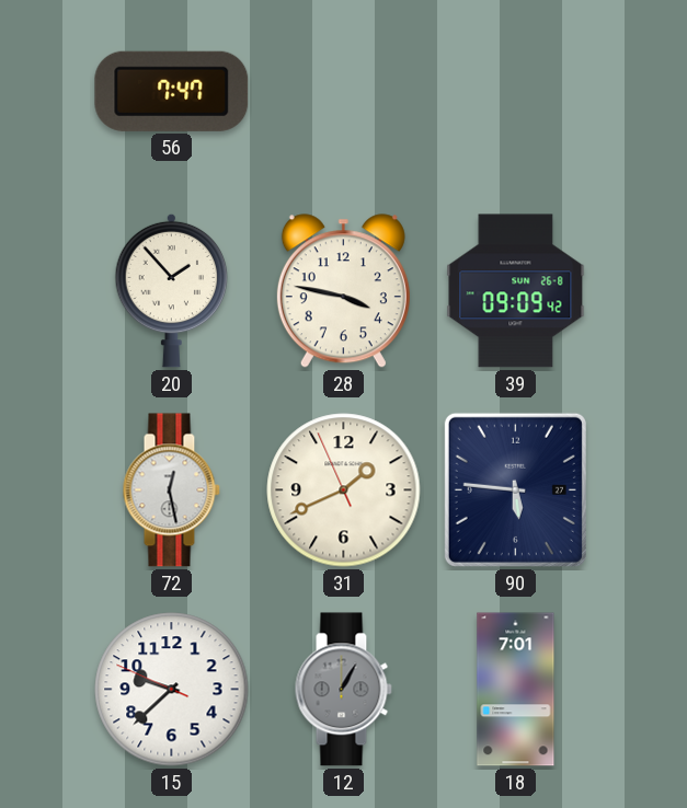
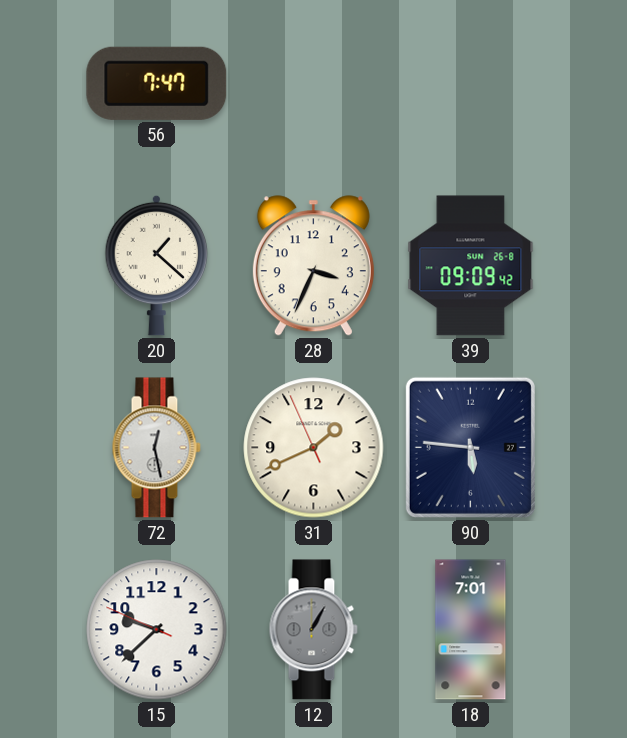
20: 1:53 -> 1:22 (157, 265)
28: 3:47 -> 3:34 (313, 266)
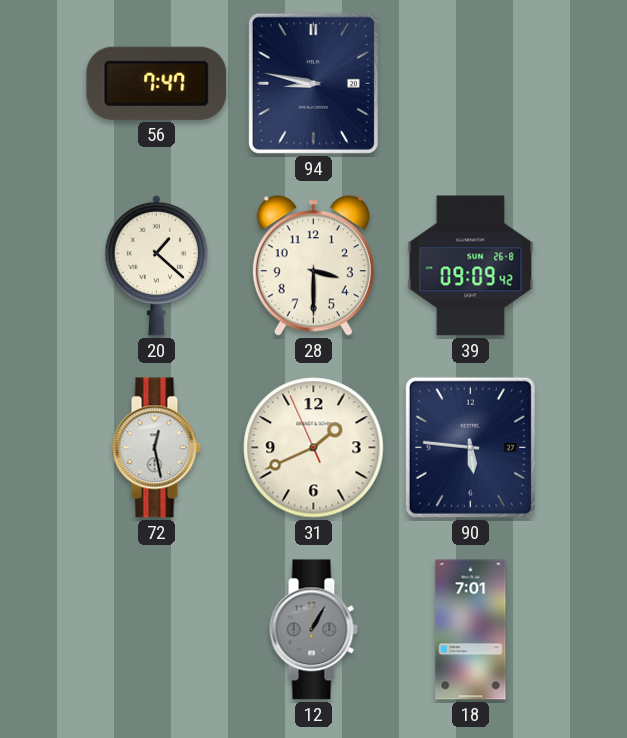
94: none -> 8:47 (313, 83)
28: 3:34 -> 3:30 (313, 266)
15: 9:37 -> none (157, 630)
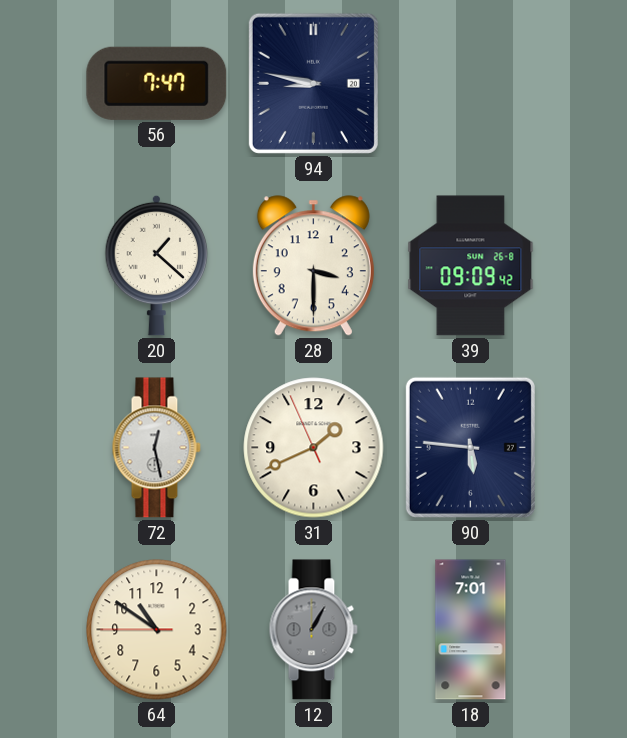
64: none -> 10:50 (157, 630)
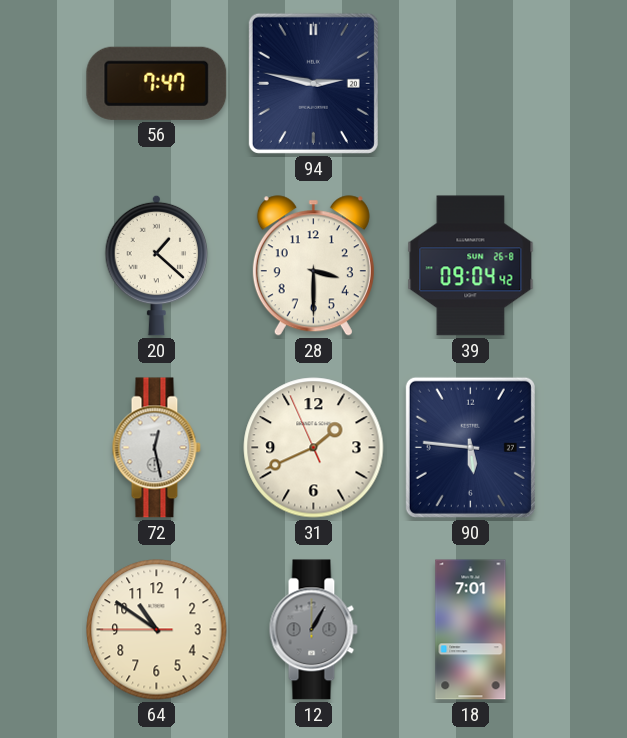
94: 8:47 -> 2:47 (313, 83)
39: 09:09 -> 09:04 (471, 266)
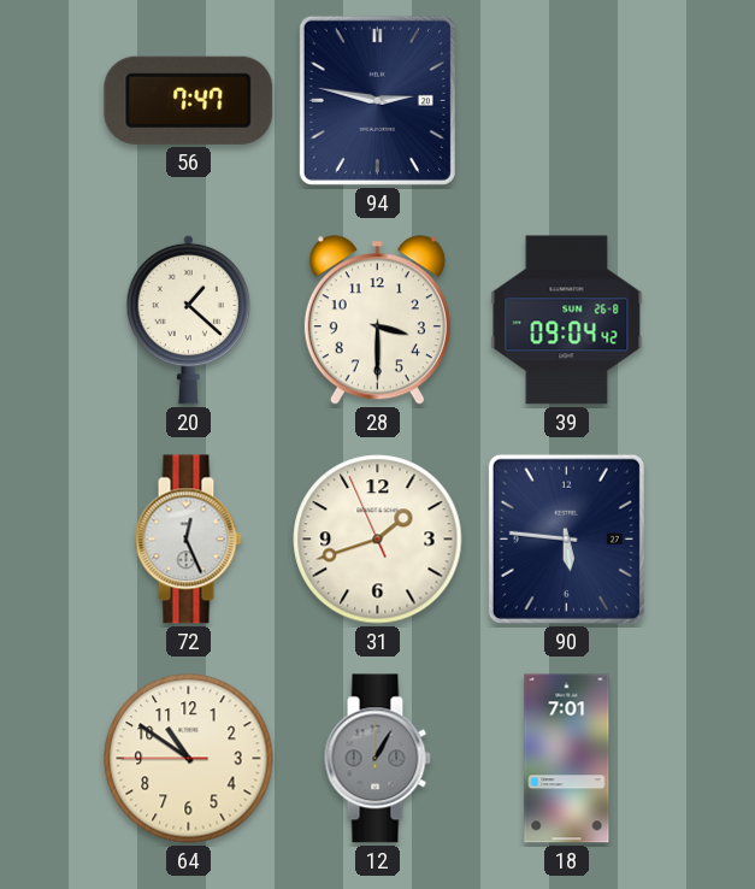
72: 12:28 -> 12:26 (188, 540)
31: 1:40 -> 1:41 (378, 540)
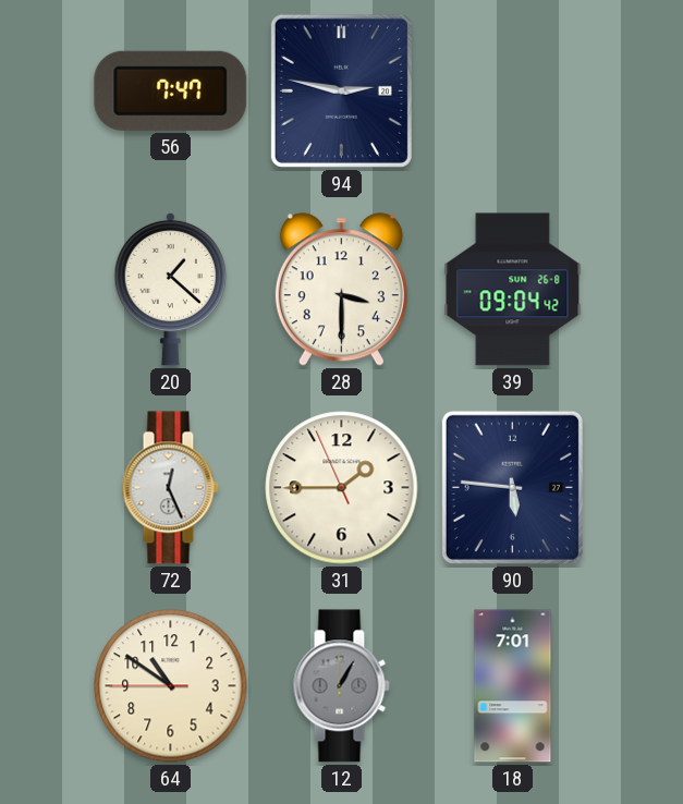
31: 1:41 -> 1:44 (342, 488)
